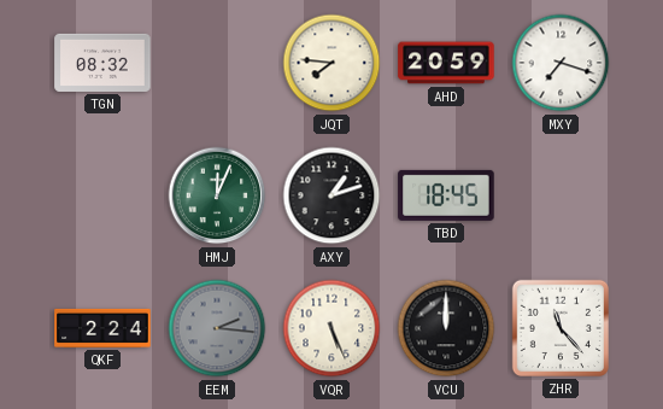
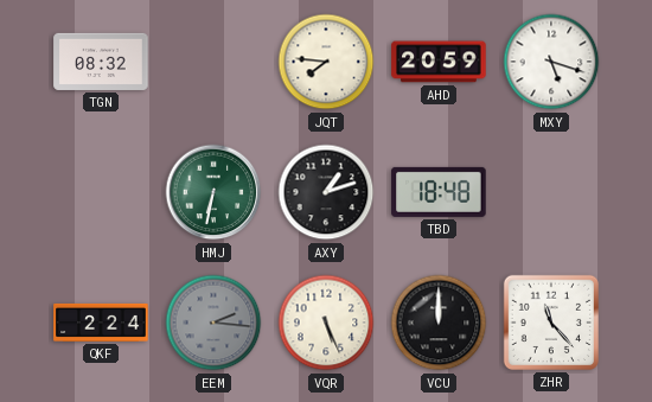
MXY: 7:18 -> 5:18 (551, 62)
HMJ: 12:04 -> 6:32 (213, 192)
TBD: 18:45 -> 18:48 (439, 192)
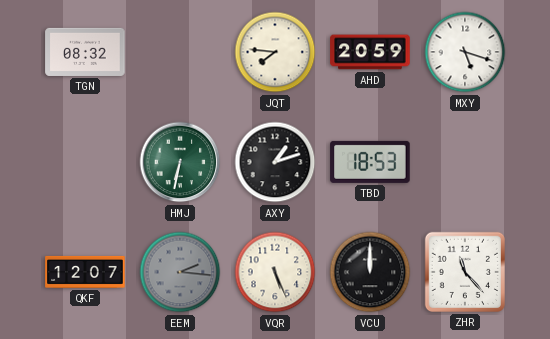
TBD: 18:48 -> 18:53 (370, 162)
QKF: 2:24 -> 12:07 (85, 272)
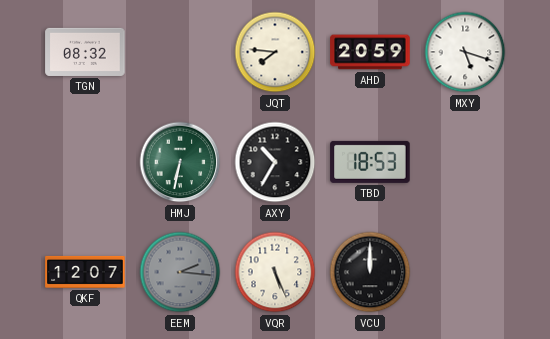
AXY: 1:12 -> 10:35 (275, 162)
ZHR: 11:23 -> none (465, 272)
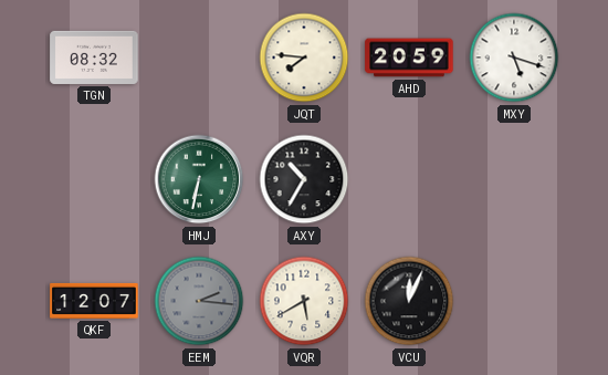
TBD: 18:53 -> none (370, 162)
VQR: 5:26 -> 5:40 (304, 301)
VCU: 12:00 -> 12:04 (409, 301)
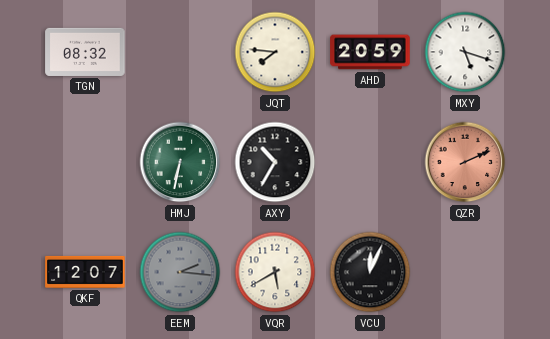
QZR: none -> 2:11 (465, 162)
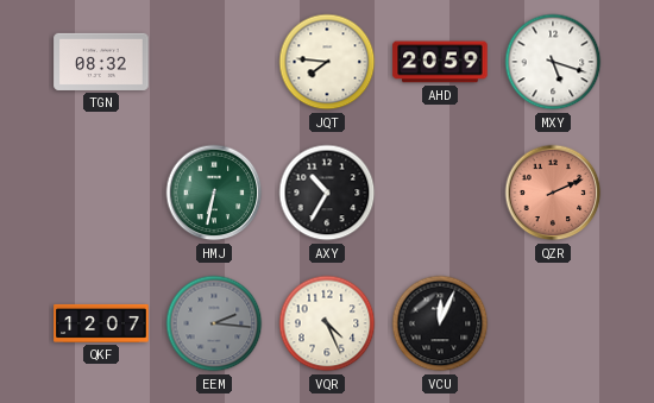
VQR: 5:40 -> 4:26 (327, 323)
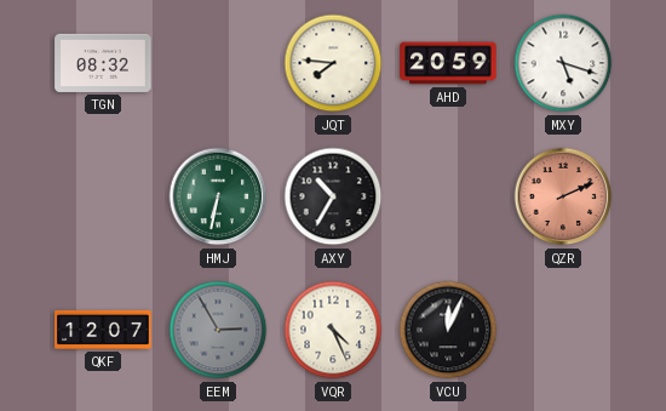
EEM: 2:16 -> 2:55 (218, 330)
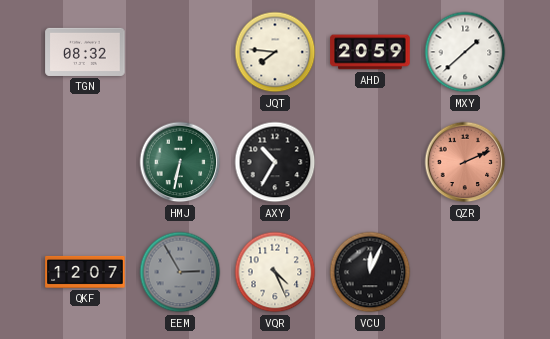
MXY: 5:18 -> 1:38 (465, 52)
